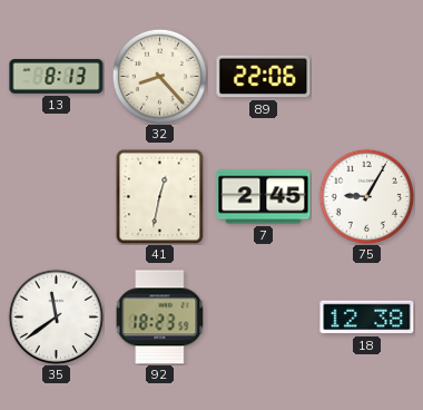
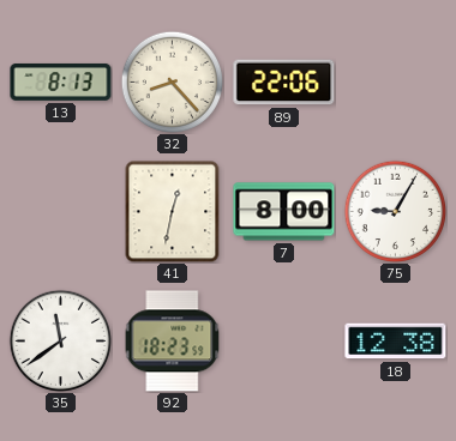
7: 2:45 -> 8:00 (284, 212)
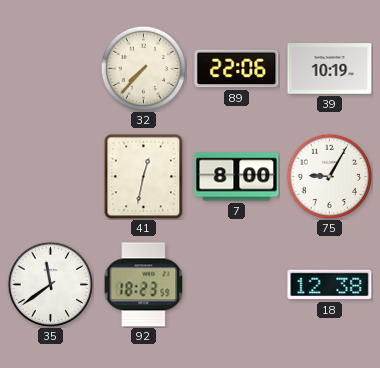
13: 8:13 -> none (61, 83)
32: 8:23 -> 7:37 (143, 68)
39: none -> 10:19 (330, 69)
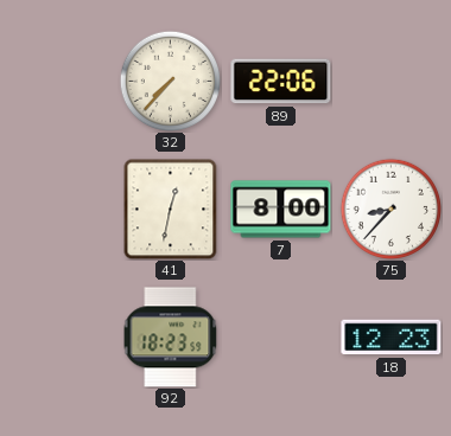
39: 10:19 -> none (330, 69)
75: 9:05 -> 8:37 (390, 209)
35: 11:39 -> none (50, 284)
18: 12:38 -> 12:23 (392, 338)
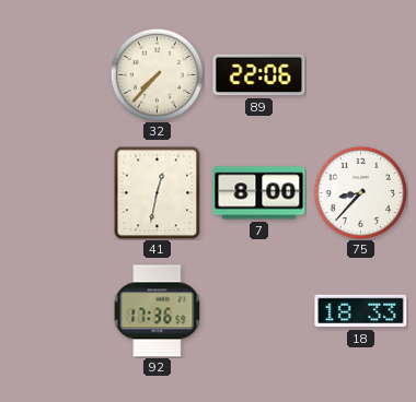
92: 18:23 -> 17:36 (158, 311)
18: 12:23 -> 18:33 (361, 311)
